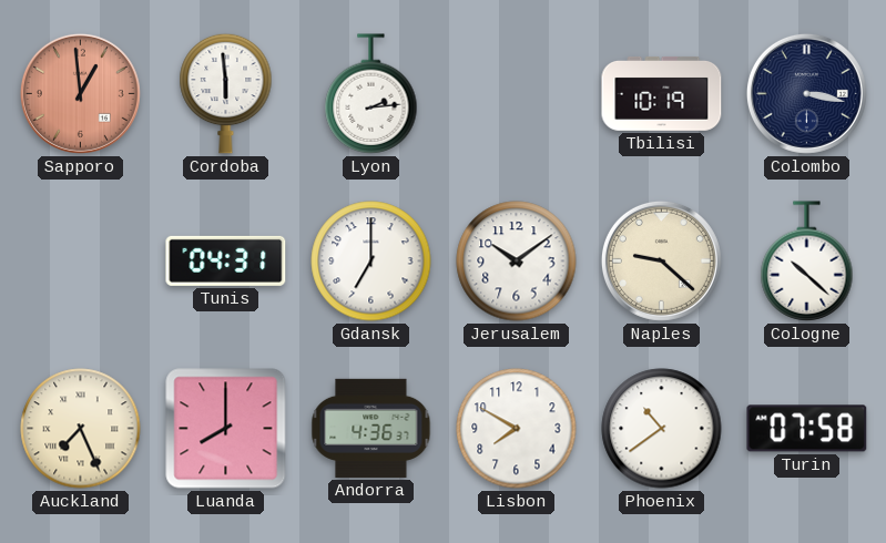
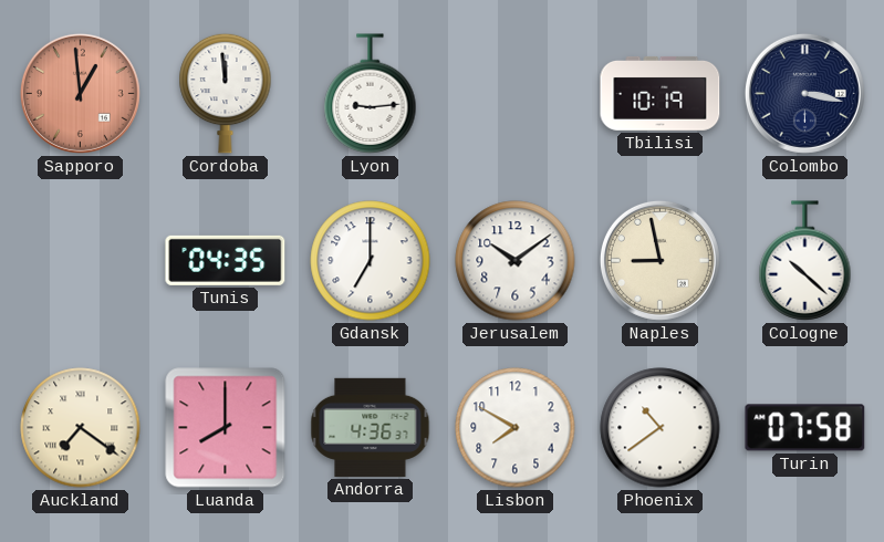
Cordoba: 5:59 -> 11:59 (226, 93)
Lyon: 2:14 -> 9:14 (371, 94)
Tunis: 04:31 -> 04:35 (226, 260)
Naples: 9:22 -> 8:58 (659, 260)
Auckland: 7:26 -> 7:21 (81, 428)
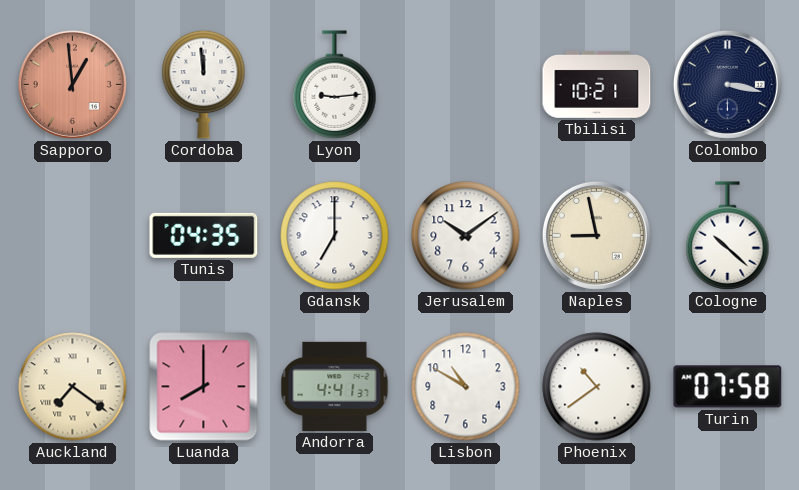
Tbilisi: 10:19 -> 10:21 (597, 84)
Andorra: 4:36 -> 4:41 (335, 386)
Lisbon: 7:50 -> 10:50 (466, 387)
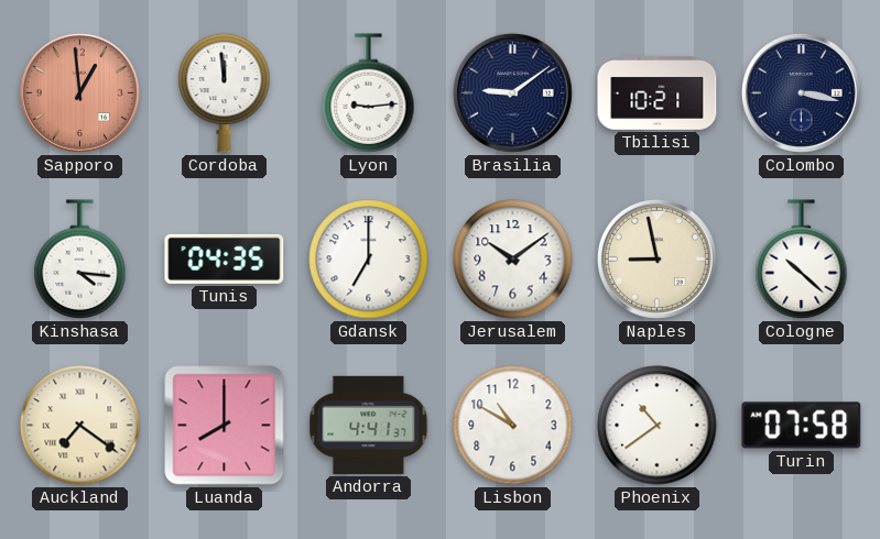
Brasilia: none -> 9:09 (512, 92)
Kinshasa: none -> 4:16 (80, 260)
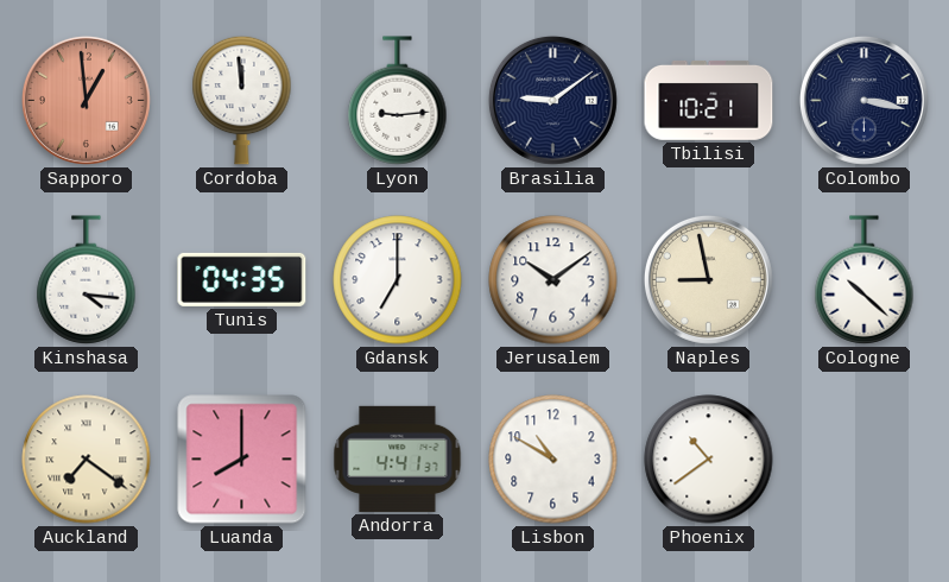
Turin: 07:58 -> none (802, 426)
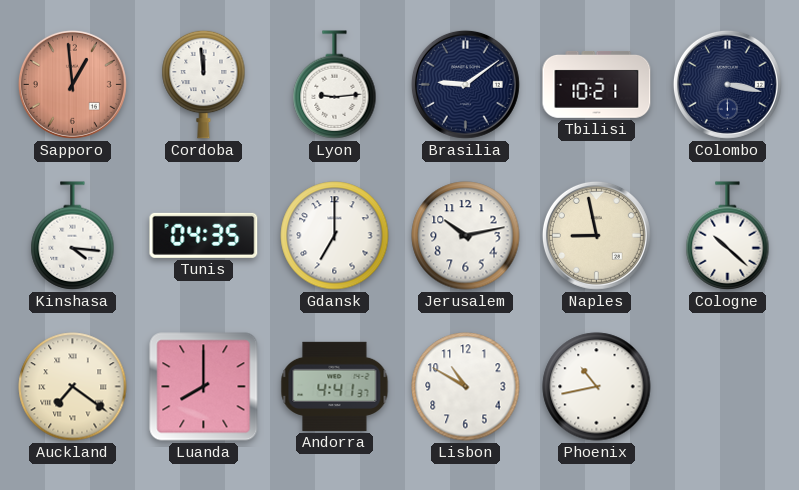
Jerusalem: 10:09 -> 10:13 (466, 236)
Phoenix: 10:39 -> 10:43 (597, 387)
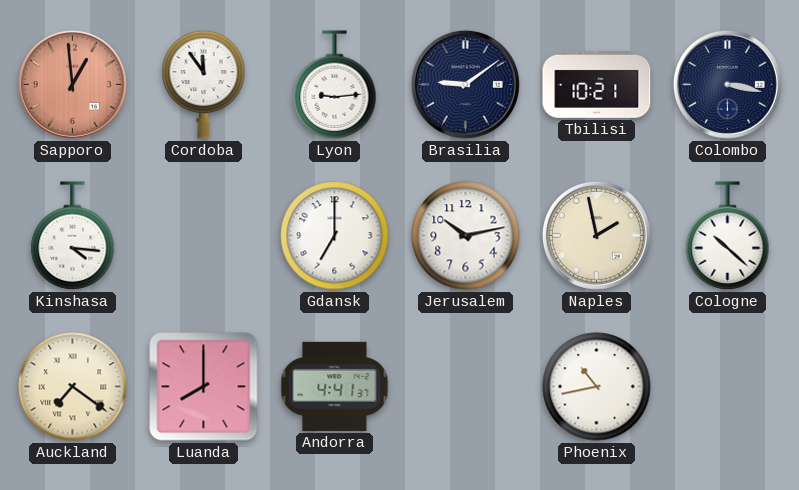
Cordoba: 11:59 -> 11:54 (204, 84)
Tunis: 04:35 -> none (204, 235)
Naples: 8:58 -> 1:58 (596, 235)
Lisbon: 10:50 -> none (466, 387)
